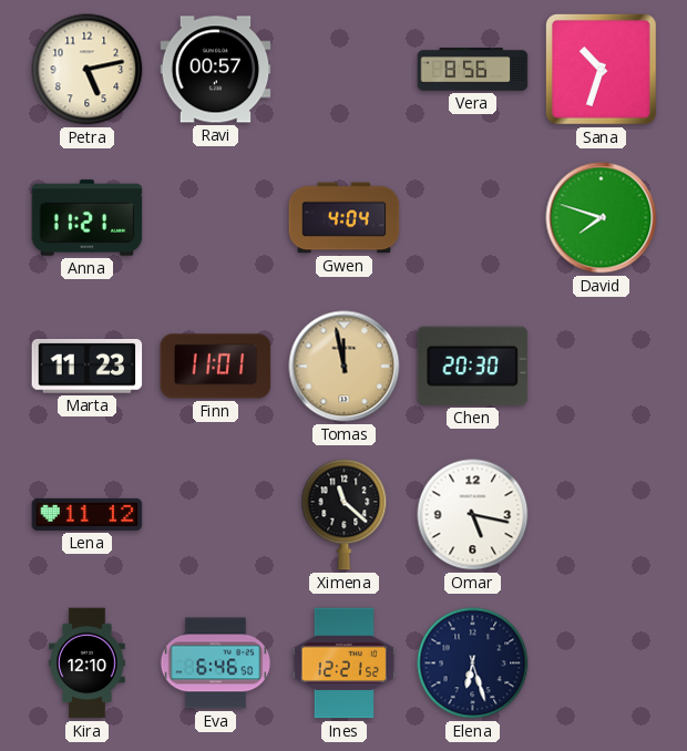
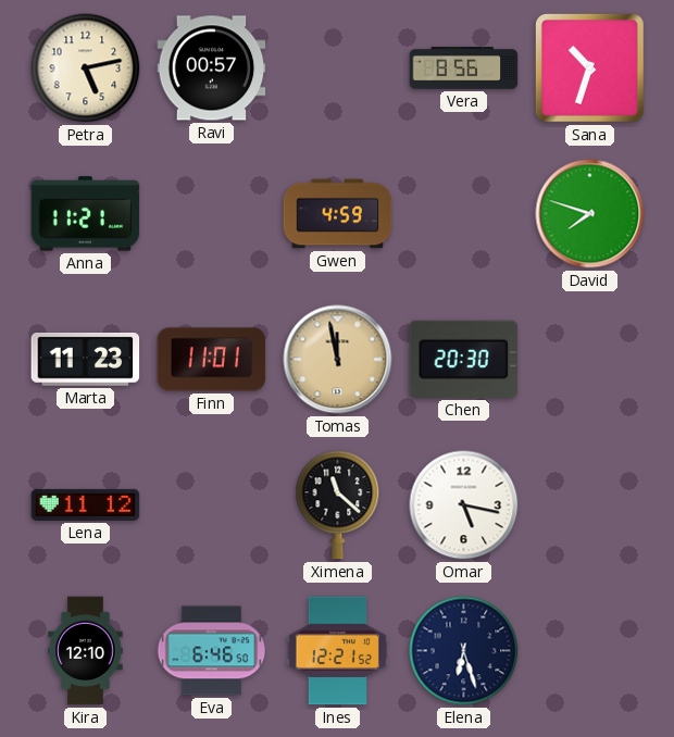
Gwen: 4:04 -> 4:59 (338, 214)
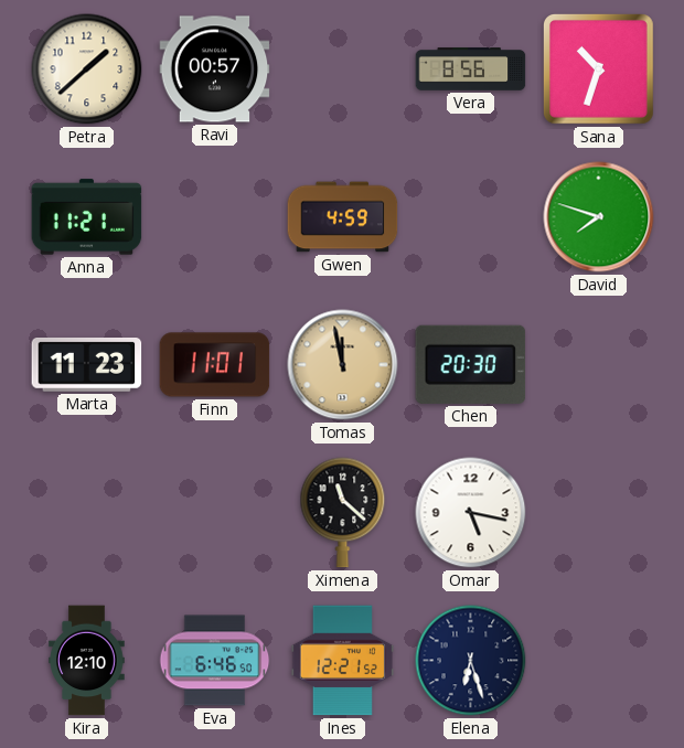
Petra: 5:13 -> 1:38 (87, 70)
Lena: 11:12 -> none (86, 504)
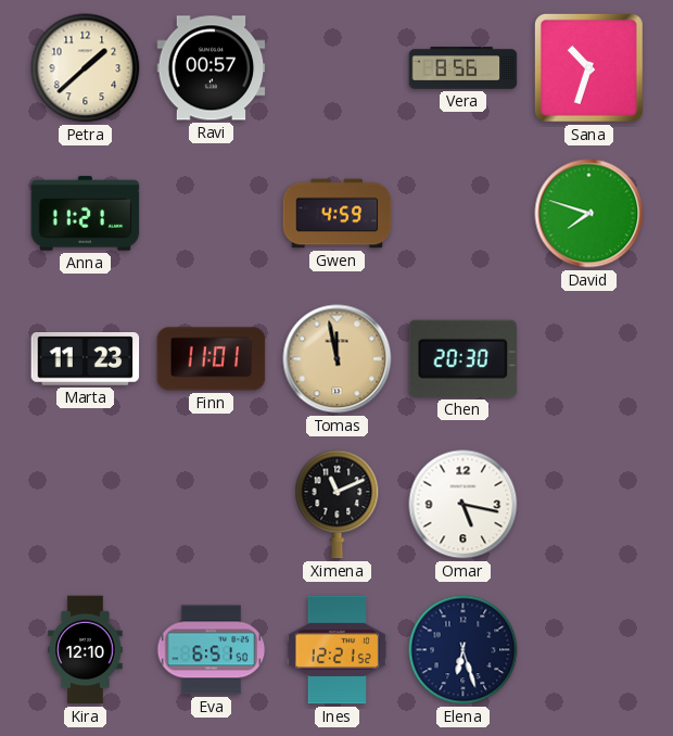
Ximena: 11:22 -> 11:11 (338, 505)
Eva: 6:46 -> 6:51 (212, 650)
